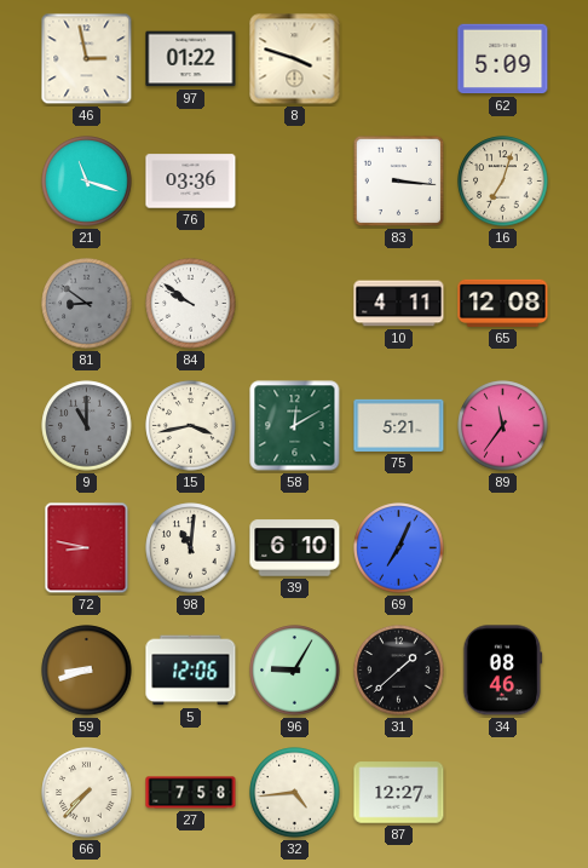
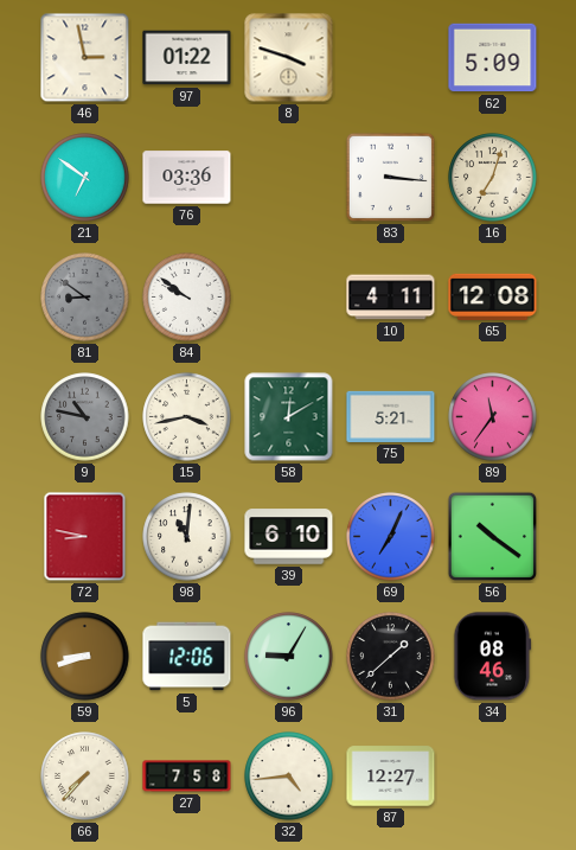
21: 11:18 -> 6:51 (85, 178)
9: 11:00 -> 10:47 (85, 417)
56: none -> 10:21 (493, 537)
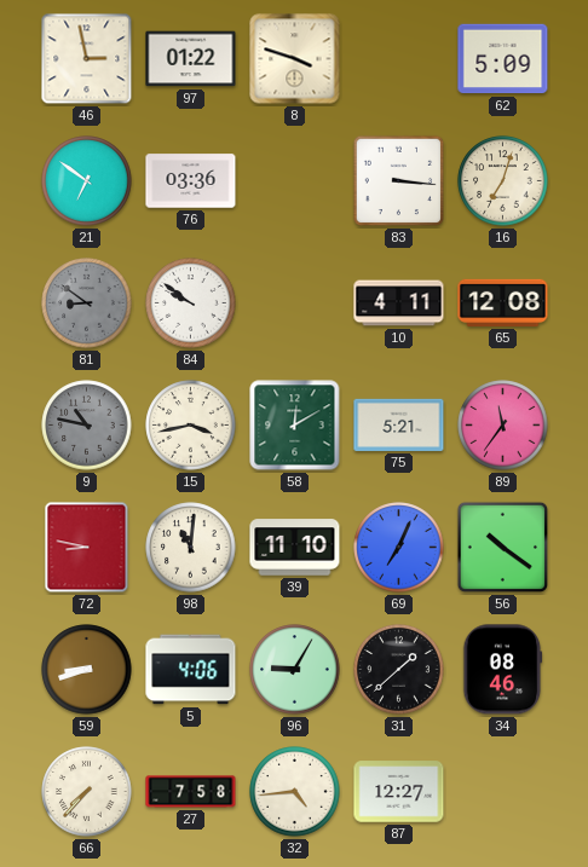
39: 6:10 -> 11:10 (295, 548)
5: 12:06 -> 4:06 (191, 670)
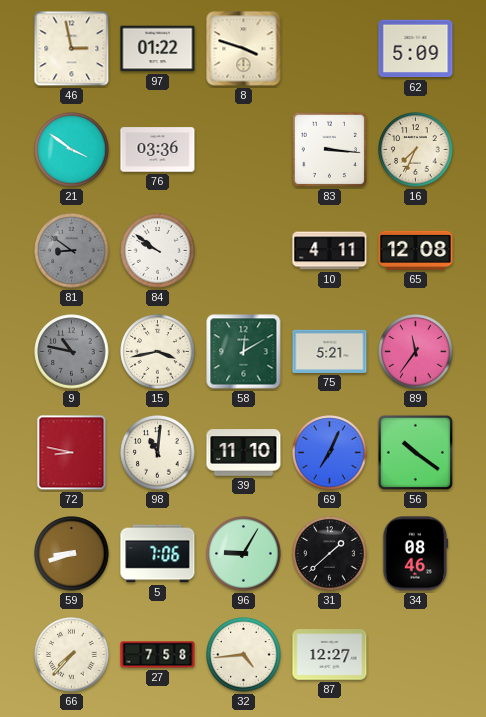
21: 6:51 -> 3:51 (72, 150)
16: 7:03 -> 7:34 (416, 150)
5: 4:06 -> 7:06 (158, 554)
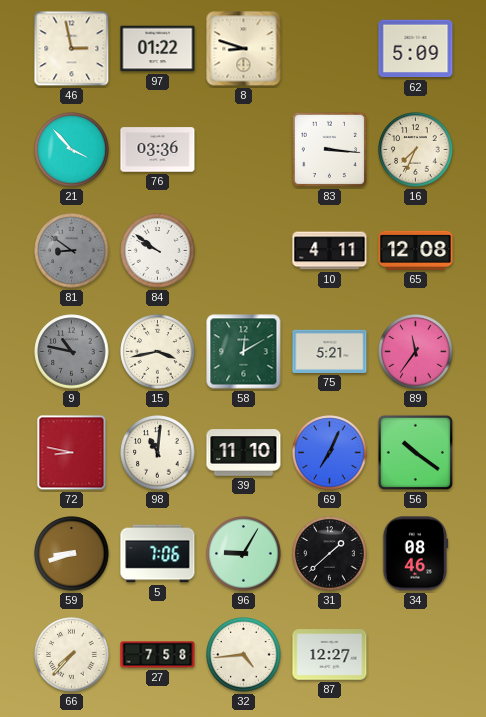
8: 3:48 -> 8:48 (244, 49)
21: 3:51 -> 3:53 (72, 150)
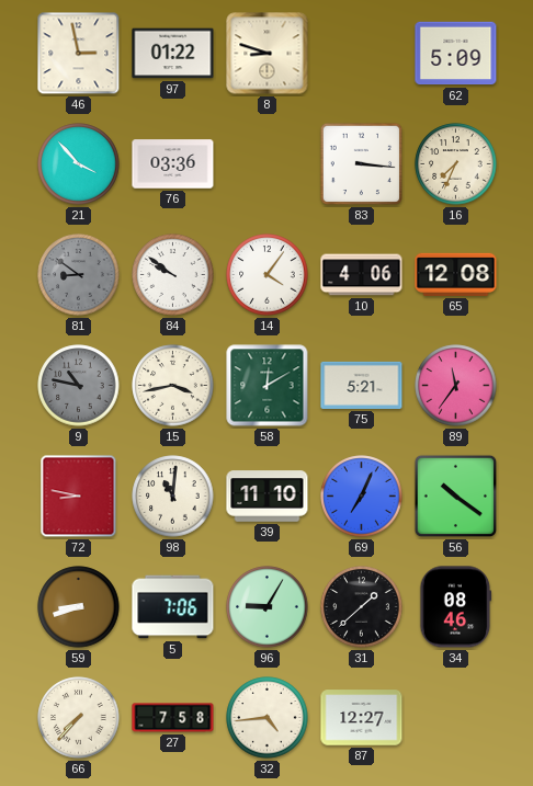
14: none -> 4:06 (268, 275)
10: 4:11 -> 4:06 (362, 275)
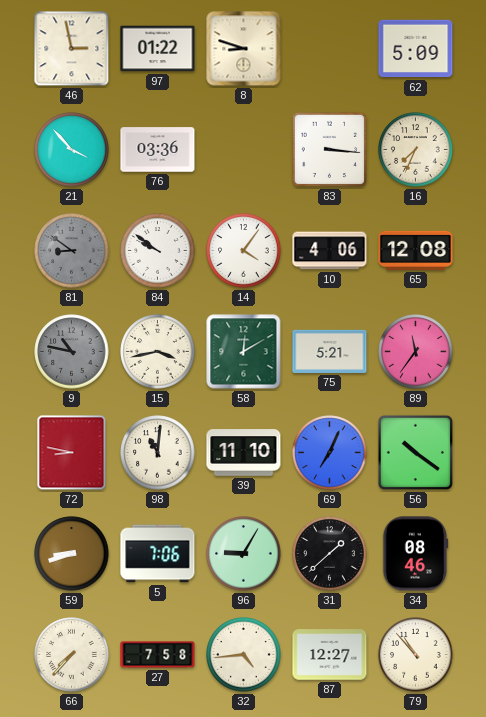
79: none -> 10:53 (416, 655)
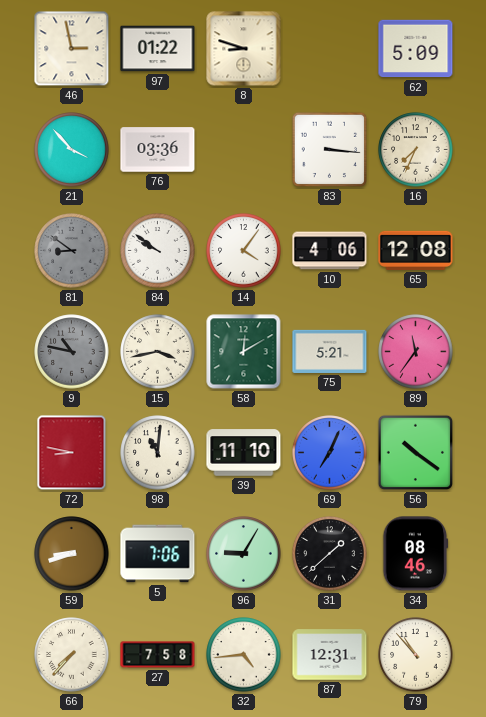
87: 12:27 -> 12:31 (330, 655)
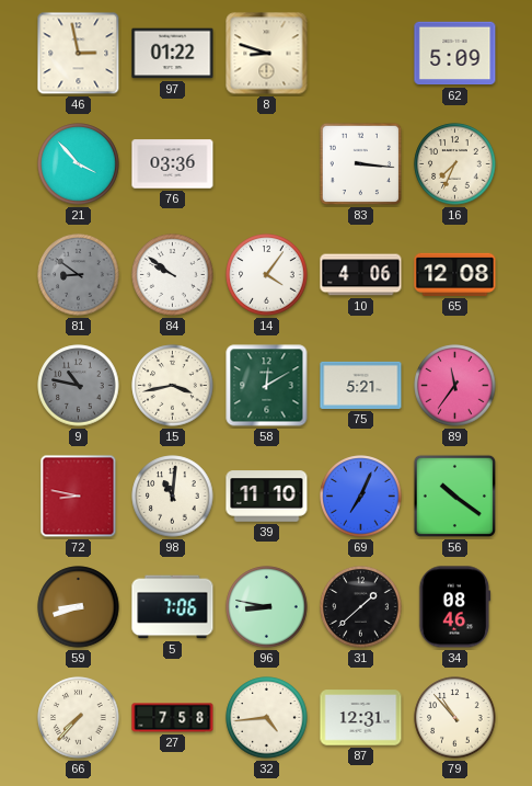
96: 9:05 -> 8:47 (267, 607)
